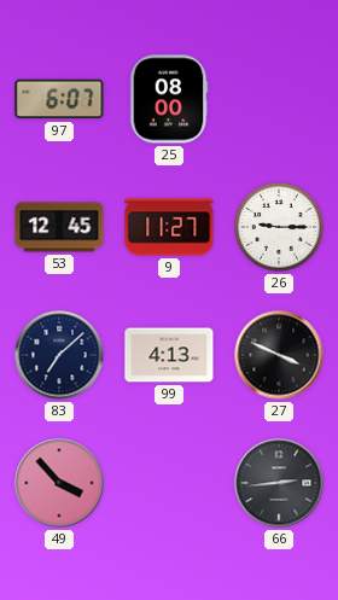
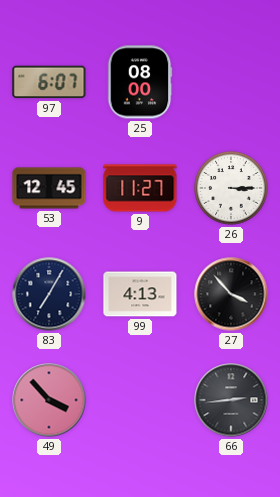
26: 9:15 -> 3:15 (231, 188)
83: 7:08 -> 7:05 (49, 294)
27: 3:49 -> 3:53 (231, 294)
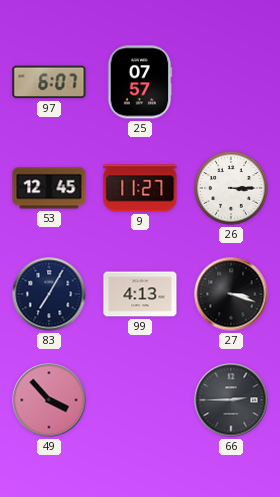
25: 08:00 -> 07:57 (140, 82)
27: 3:53 -> 3:18 (231, 294)
66: 2:44 -> 2:45 (231, 400)
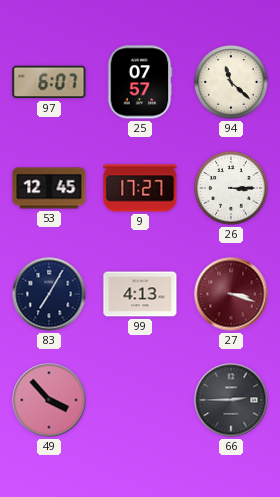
94: none -> 11:22 (231, 82)
9: 11:27 -> 17:27 (140, 188)
27 dial: black -> burgundy (231, 294)
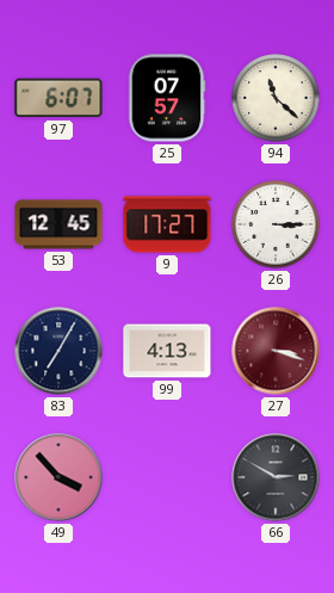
66: 2:45 -> 2:50 (276, 477)
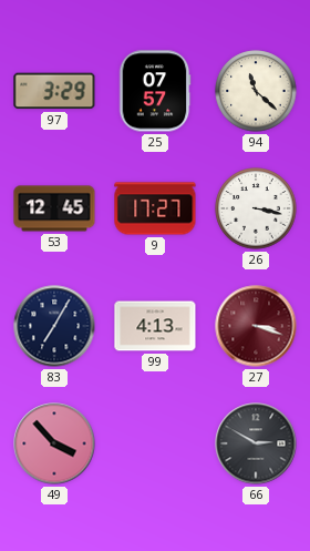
97: 6:07 -> 3:29 (54, 91)
26: 3:15 -> 3:17 (256, 208)
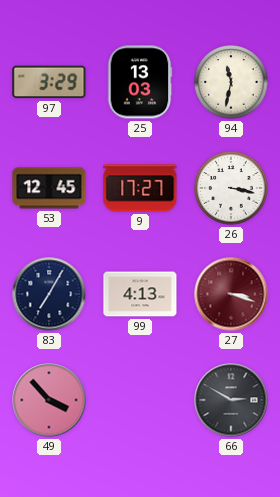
25: 07:57 -> 13:03 (140, 82)
94: 11:22 -> 11:32 (231, 82)
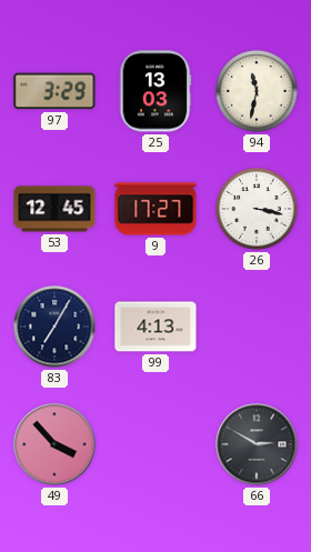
27: 3:18 -> none (231, 294)
